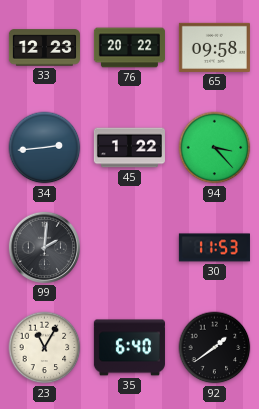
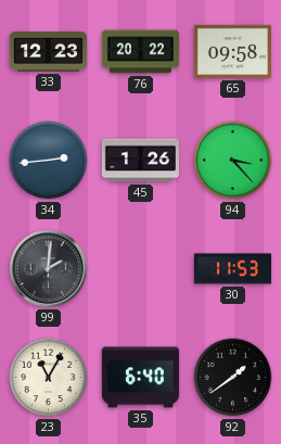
45: 1:22 -> 1:26 (140, 161)
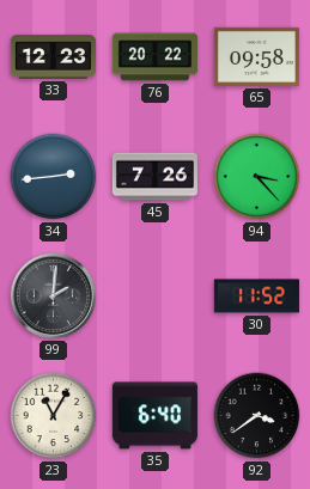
45: 1:26 -> 7:26 (154, 177)
30: 11:53 -> 11:52 (256, 297)
92: 1:39 -> 3:39 (257, 416)
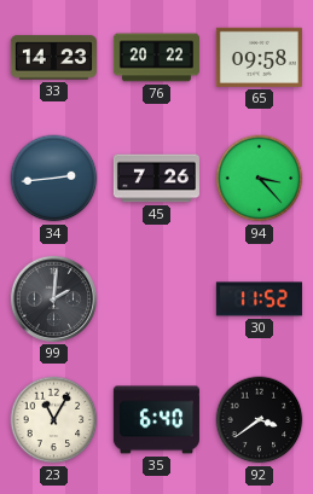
33: 12:23 -> 14:23 (53, 58)
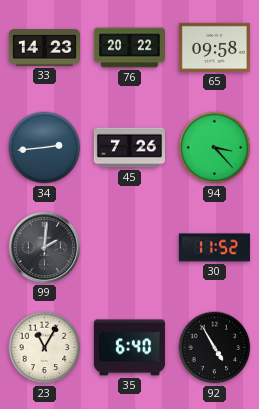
92: 3:39 -> 4:55 (215, 348)
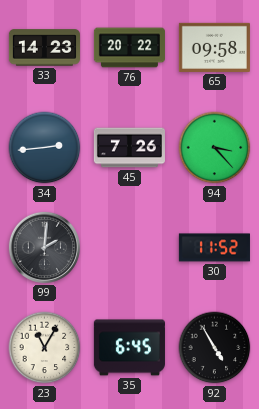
35: 6:40 -> 6:45 (129, 348)
